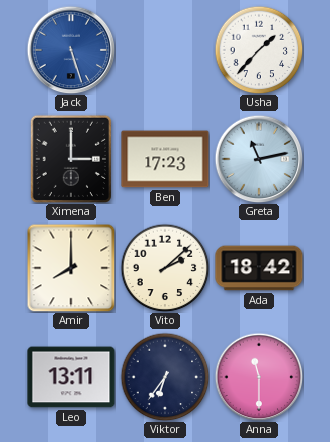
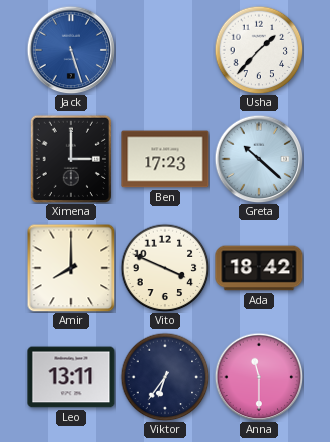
Greta: 11:13 -> 10:22 (259, 159)
Vito: 2:08 -> 3:49 (165, 268)
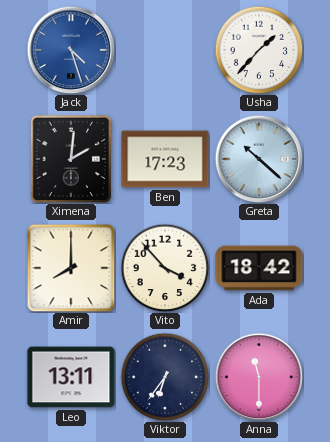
Jack: 5:27 -> 4:27 (71, 50)
Ximena: 3:00 -> 2:01 (70, 158)
Vito: 3:49 -> 3:53 (165, 268)
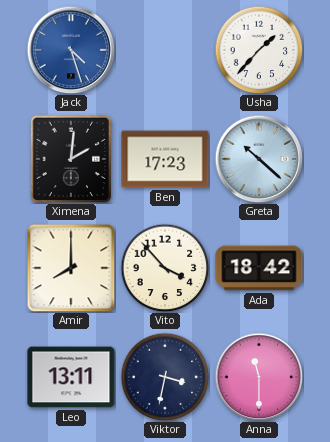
Viktor: 6:36 -> 3:32 (165, 377)
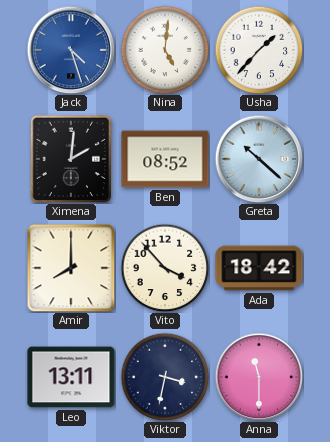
Nina: none -> 5:01 (165, 50)
Ben: 17:23 -> 08:52 (165, 159)
